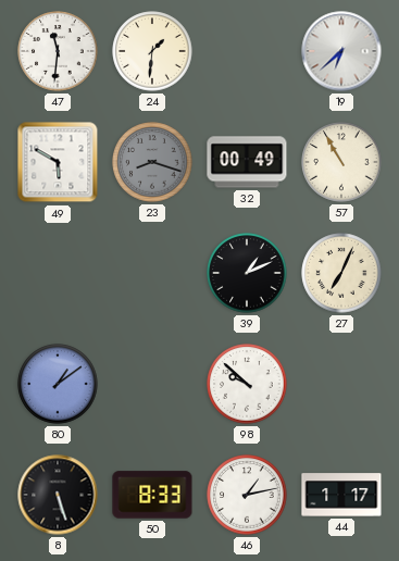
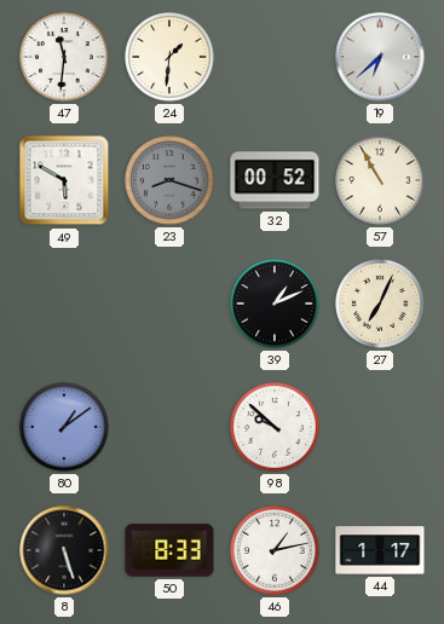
32: 00:49 -> 00:52 (275, 180)
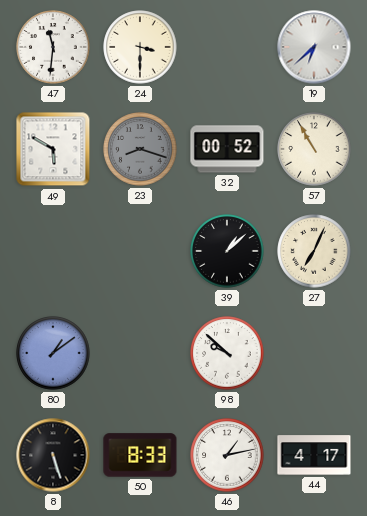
24: 1:31 -> 3:30 (140, 47)
39: 1:11 -> 1:08 (227, 251)
44: 1:17 -> 4:17 (314, 455)
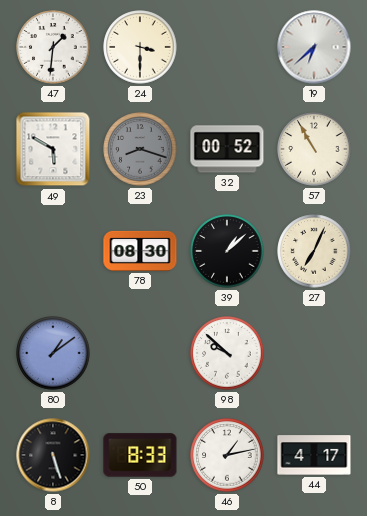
47: 11:31 -> 1:31 (53, 47)
78: none -> 08:30 (140, 251)
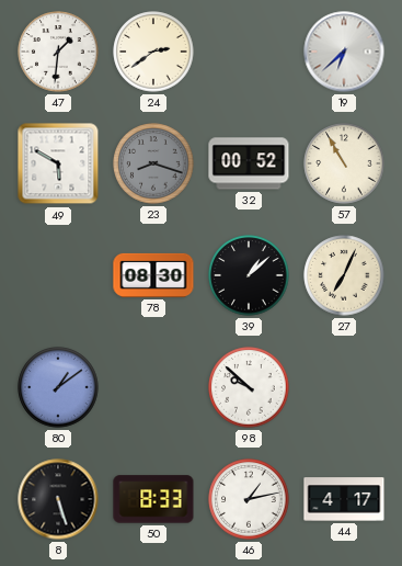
24: 3:30 -> 2:39 (153, 52)
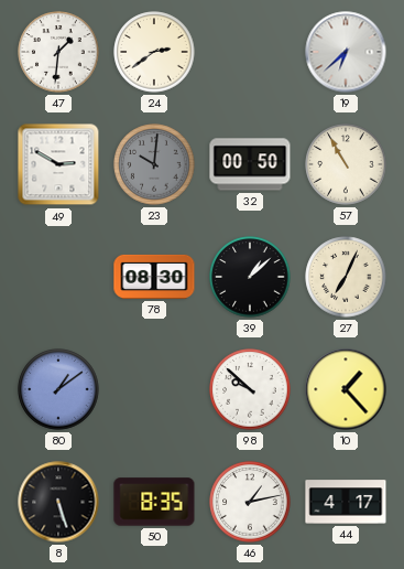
49: 5:50 -> 2:50 (58, 164)
23: 8:18 -> 10:01 (154, 164)
32: 00:52 -> 00:50 (250, 164)
10: none -> 1:23 (346, 389)
50: 8:33 -> 8:35 (154, 502)
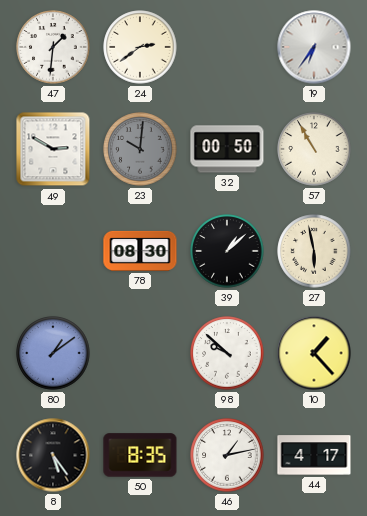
19: 6:38 -> 6:36 (314, 47)
27: 7:04 -> 5:58 (314, 251)
8: 5:27 -> 5:24 (53, 455)
